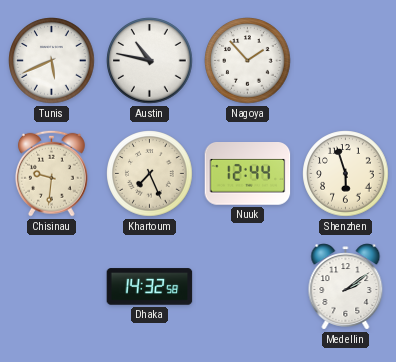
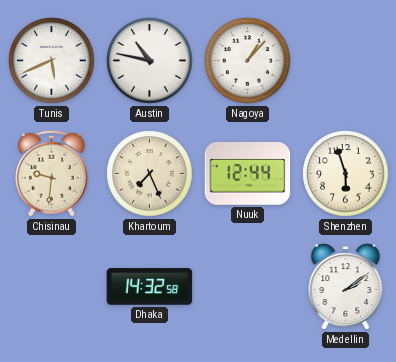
Nagoya: 1:53 -> 1:07 (248, 61)
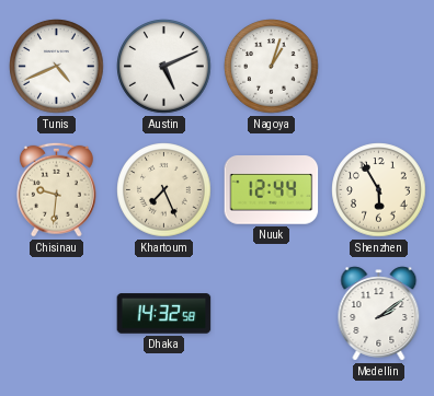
Tunis: 5:41 -> 4:41 (57, 67)
Austin: 10:47 -> 5:11 (164, 67)
Nagoya: 1:07 -> 1:03 (272, 67)
Shenzhen: 5:57 -> 5:55 (379, 190)
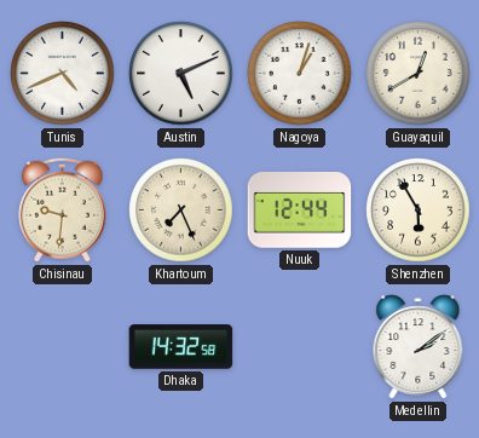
Guayaquil: none -> 12:40 (419, 74)
